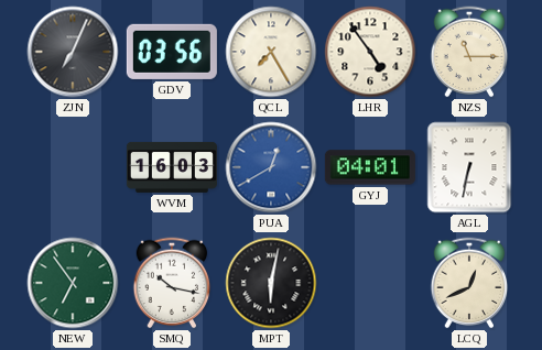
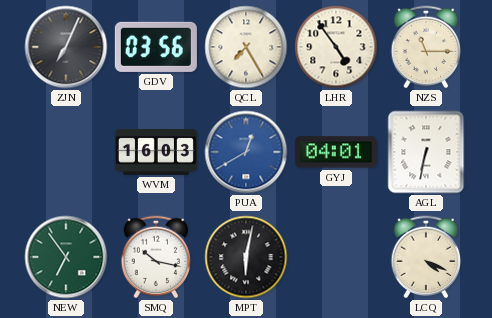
LCQ: 12:41 -> 4:19 (426, 257)
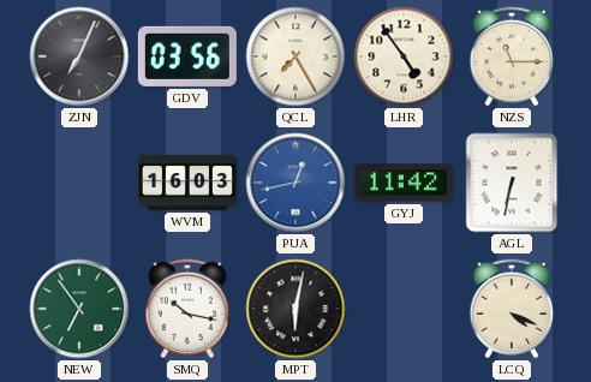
PUA: 12:40 -> 12:43 (295, 183)
GYJ: 04:01 -> 11:42 (404, 183)
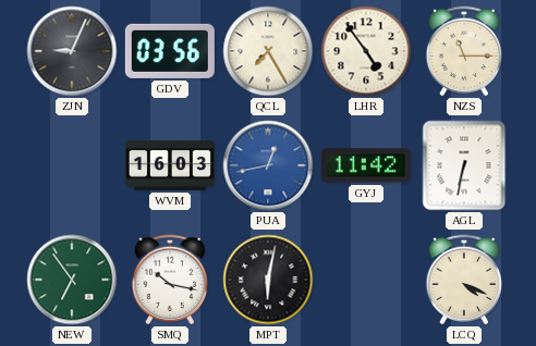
ZJN: 7:04 -> 9:04 (72, 51)
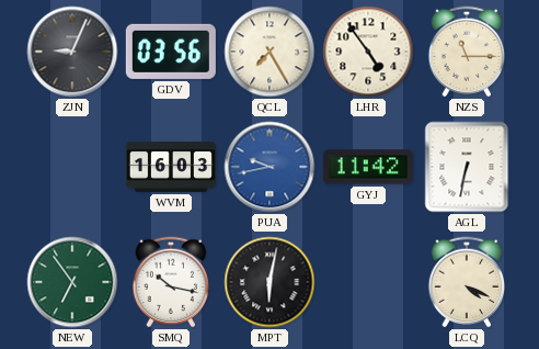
PUA: 12:43 -> 9:43 (269, 167)
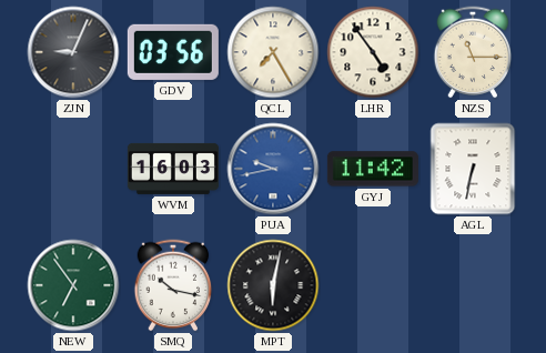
LCQ: 4:19 -> none (467, 282)
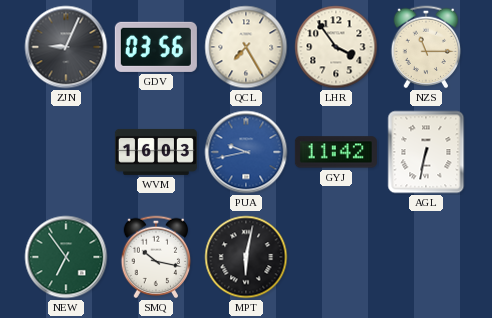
LHR: 4:54 -> 3:54 (336, 47)
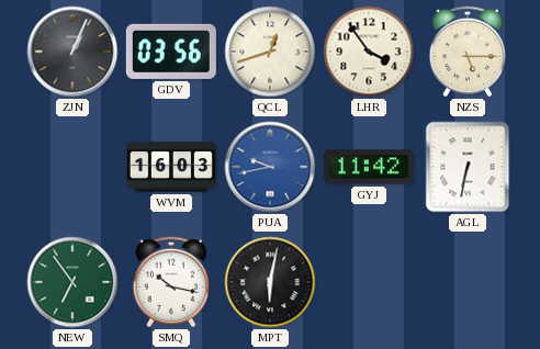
ZJN: 9:04 -> 1:04 (72, 52)
QCL: 7:25 -> 12:42 (270, 52)
NZS: 11:15 -> 5:15 (468, 52)
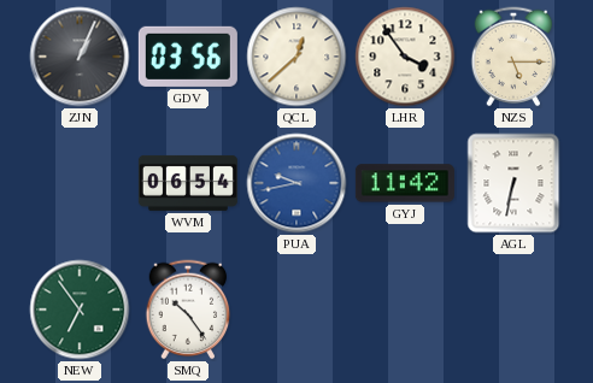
QCL: 12:42 -> 12:38 (296, 57)
WVM: 16:03 -> 06:54 (188, 183)
SMQ: 10:17 -> 10:24 (188, 310)
MPT: 6:02 -> none (270, 282)
